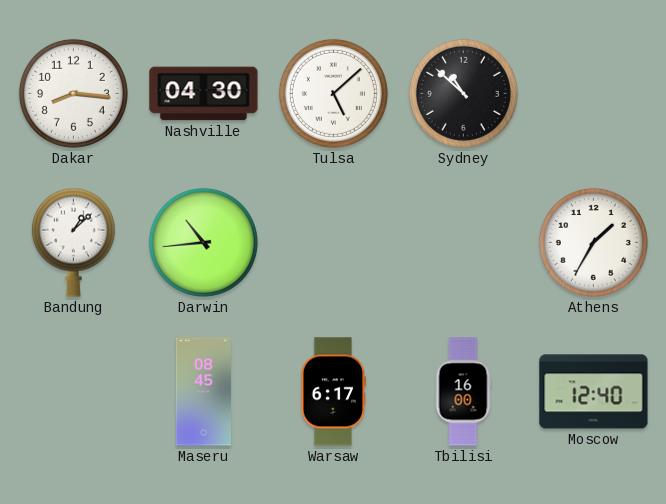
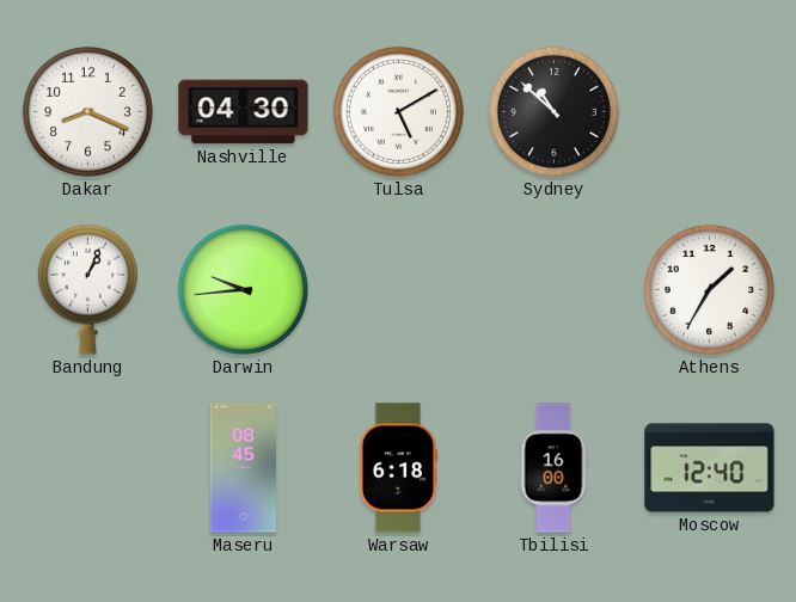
Dakar: 8:16 -> 8:19 (87, 111)
Tulsa: 5:08 -> 5:10 (398, 111)
Bandung: 1:08 -> 1:04 (87, 289)
Darwin: 10:44 -> 9:44 (243, 289)
Warsaw: 6:17 -> 6:18 (398, 468)
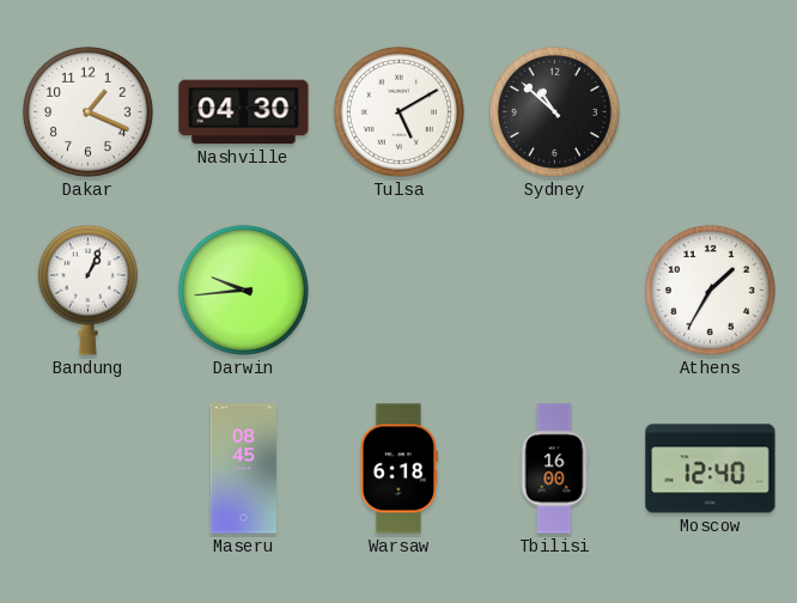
Dakar: 8:19 -> 1:19 (87, 111)
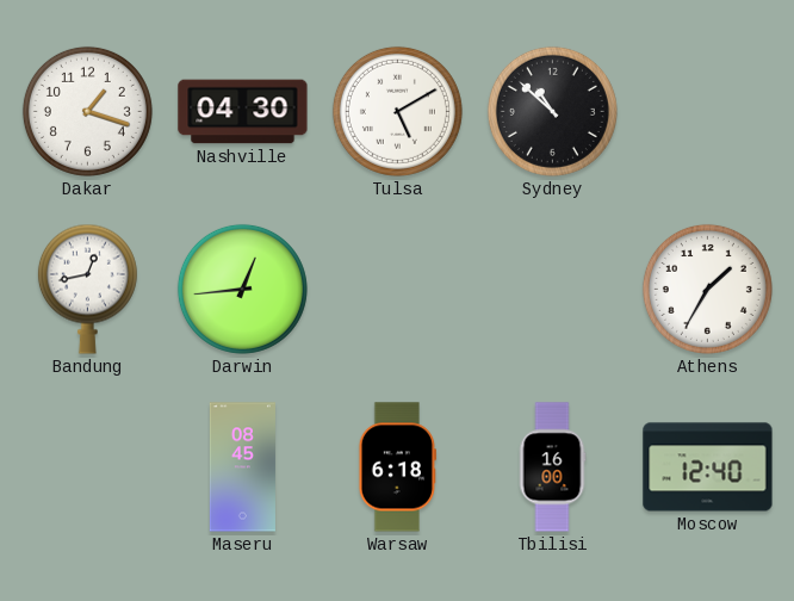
Dakar: 1:19 -> 1:18 (87, 111)
Bandung: 1:04 -> 12:43 (87, 289)
Darwin: 9:44 -> 12:44 (242, 289)
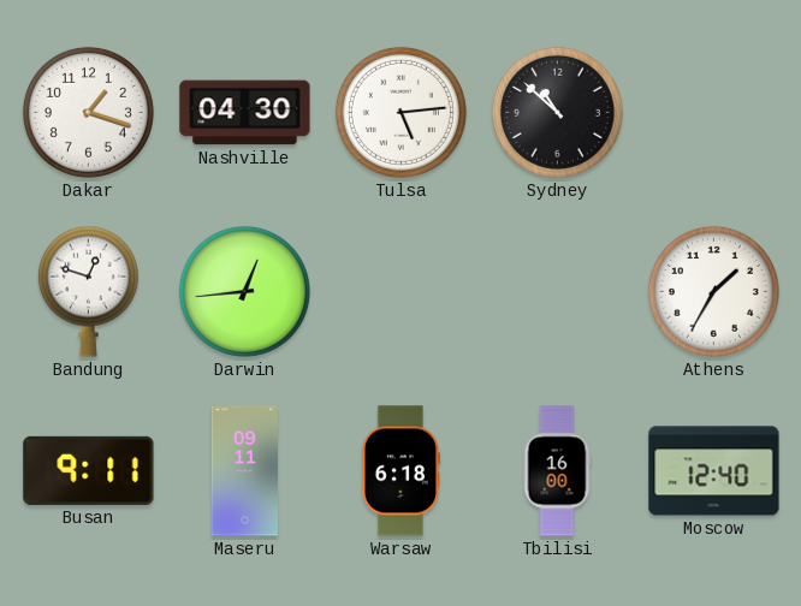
Tulsa: 5:10 -> 5:14 (400, 112)
Bandung: 12:43 -> 12:48 (88, 291)
Busan: none -> 9:11 (89, 470)
Maseru: 08:45 -> 09:11 (244, 471)
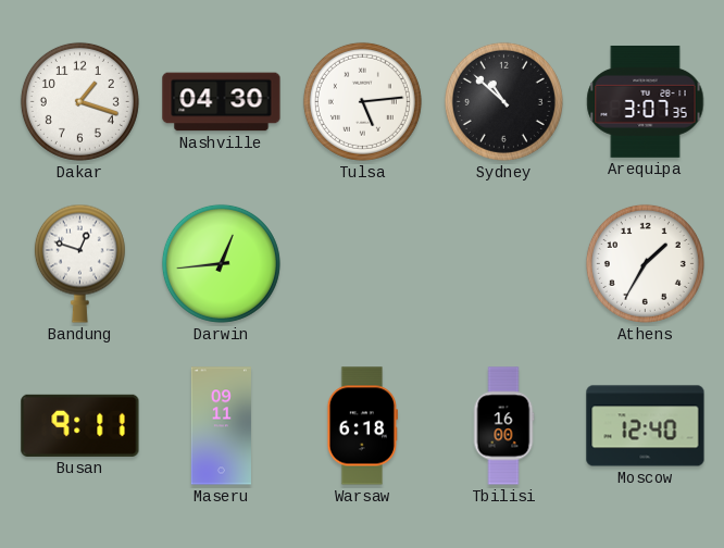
Arequipa: none -> 3:07 (646, 101)
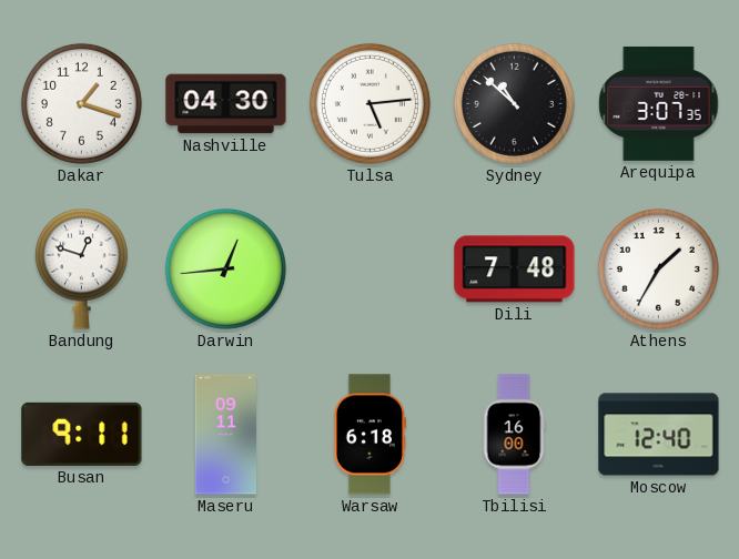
Dili: none -> 7:48 (515, 270)
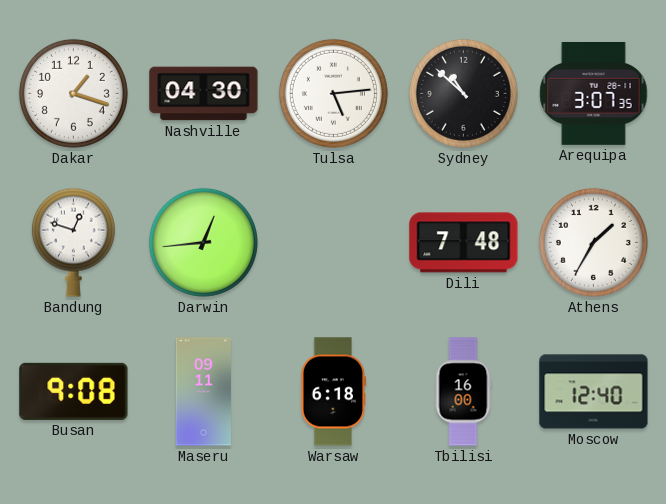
Busan: 9:11 -> 9:08 (74, 391)
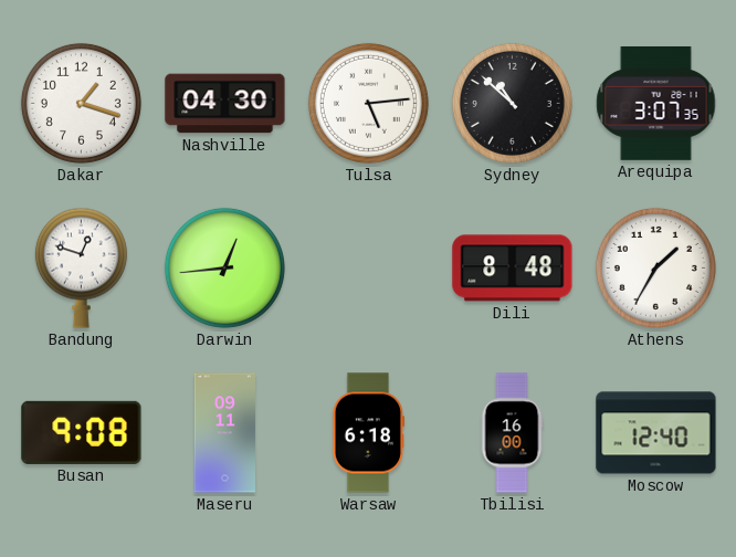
Dili: 7:48 -> 8:48 (513, 269)
